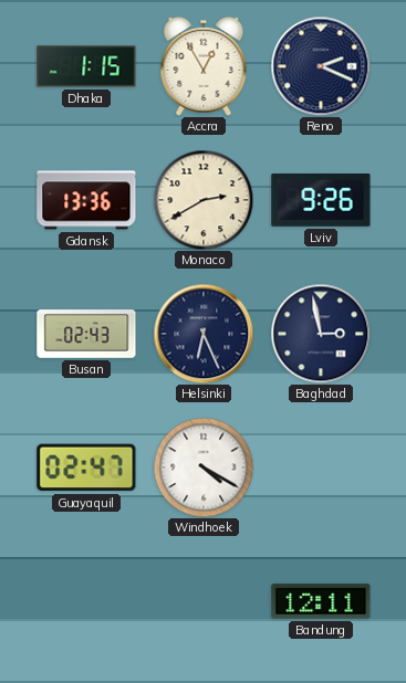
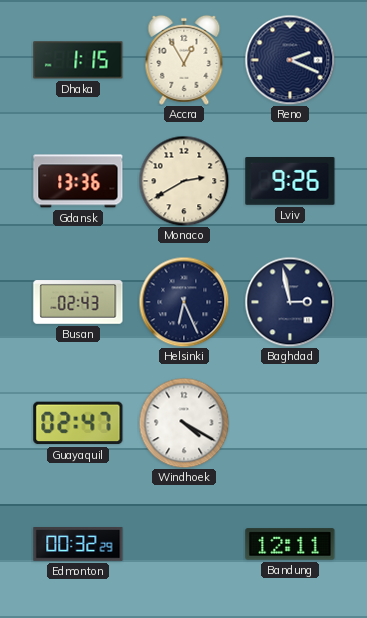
Edmonton: none -> 00:32 (78, 545)
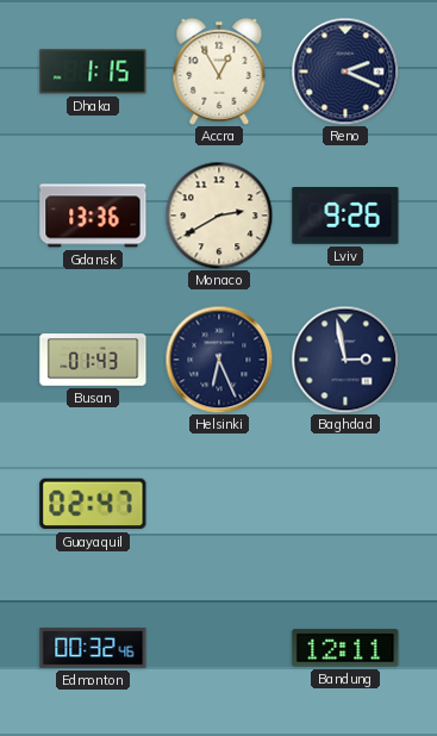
Busan: 02:43 -> 01:43 (93, 360)
Windhoek: 4:20 -> none (184, 423)
Edmonton: 00:32:29 -> 00:32:46 (93, 649)
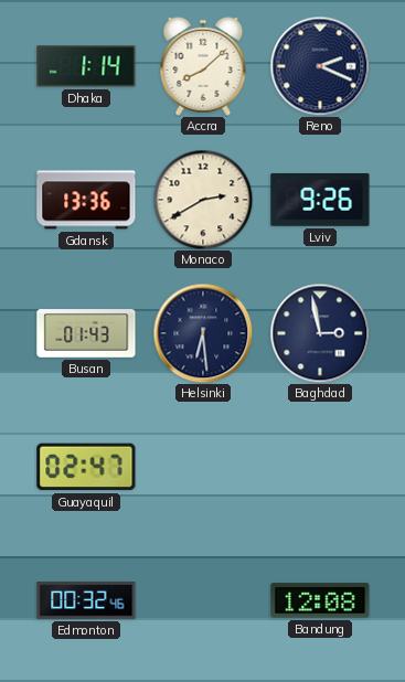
Dhaka: 1:15 -> 1:14 (86, 66)
Accra: 12:55 -> 8:08 (203, 66)
Helsinki: 6:26 -> 6:29 (203, 333)
Bandung: 12:11 -> 12:08 (320, 600)
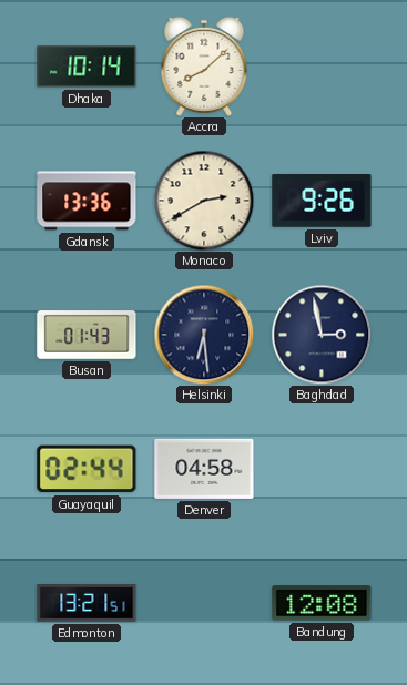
Dhaka: 1:14 -> 10:14 (87, 67)
Reno: 2:19 -> none (320, 66)
Guayaquil: 02:47 -> 02:44 (87, 469)
Denver: none -> 04:58 (204, 469)
Edmonton: 00:32 -> 13:21 (87, 604)
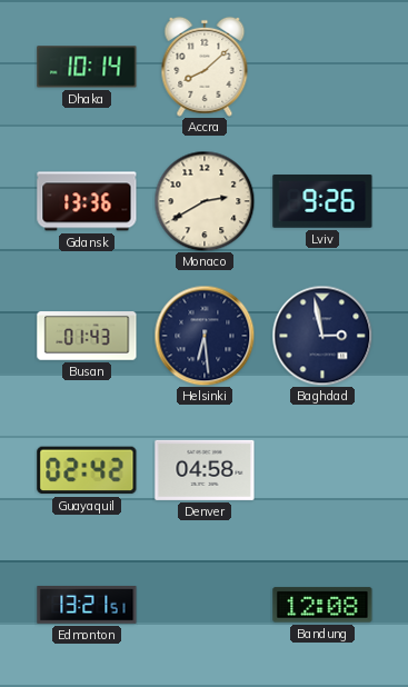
Guayaquil: 02:44 -> 02:42 (87, 470)
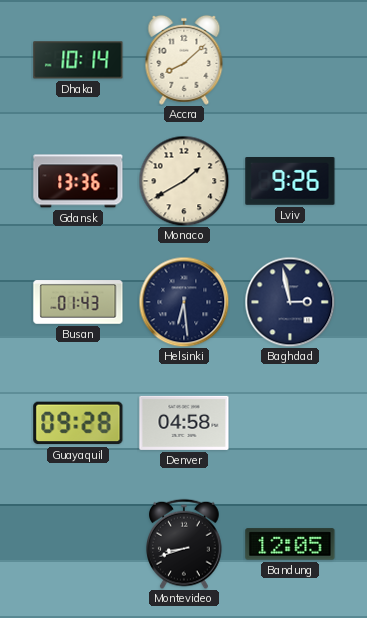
Monaco: 2:40 -> 1:40 (184, 181)
Guayaquil: 02:42 -> 09:28 (78, 423)
Edmonton: 13:21 -> none (87, 606)
Montevideo: none -> 8:42 (185, 544)
Bandung: 12:08 -> 12:05 (290, 544)
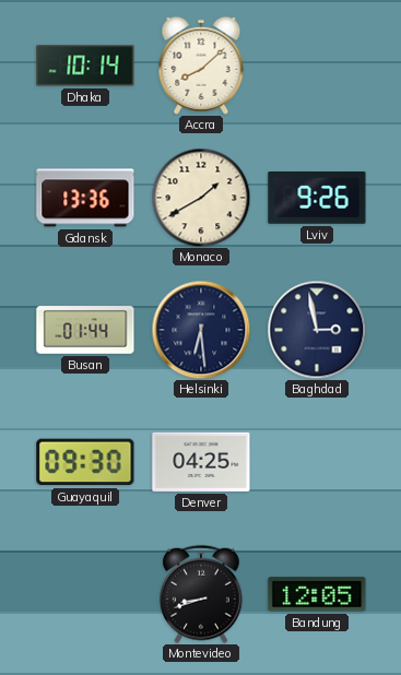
Busan: 01:43 -> 01:44 (85, 330)
Guayaquil: 09:28 -> 09:30 (85, 462)
Denver: 04:58 -> 04:25 (201, 462)
